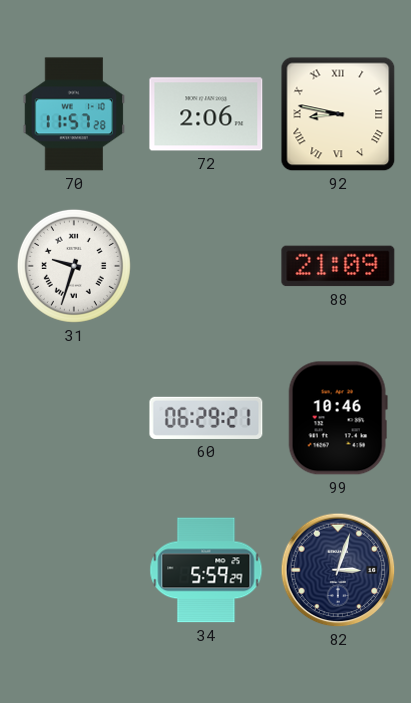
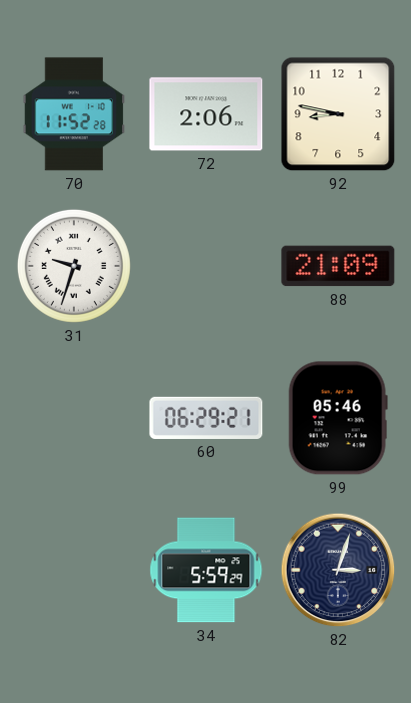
70: 11:57 -> 11:52 (74, 114)
92 numerals: Roman -> Arabic (338, 114)
99: 10:46 -> 05:46 (338, 418)
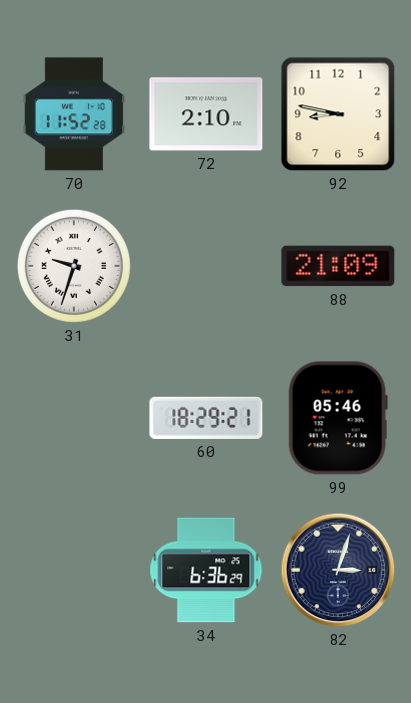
72: 2:06 -> 2:10 (206, 114)
60: 06:29 -> 18:29 (206, 418)
34: 5:59 -> 6:36 (206, 570)
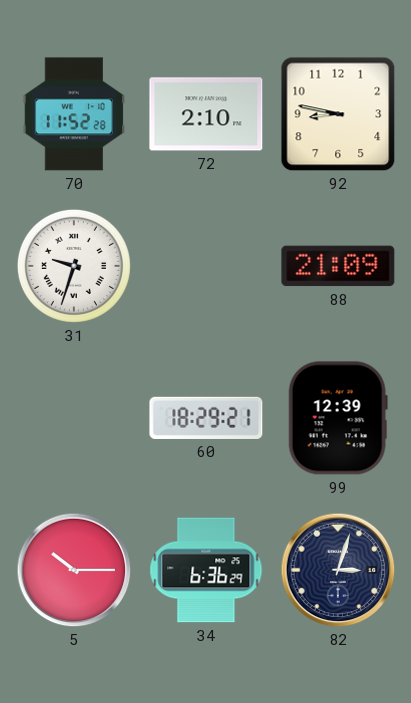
99: 05:46 -> 12:39 (338, 418)
5: none -> 10:15 (74, 570)
